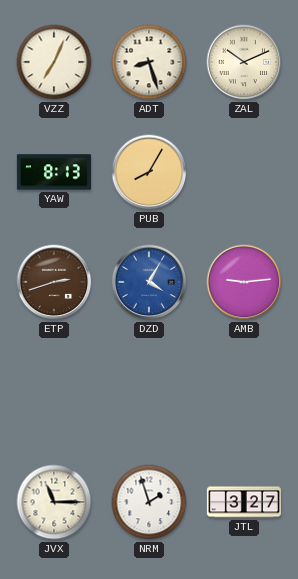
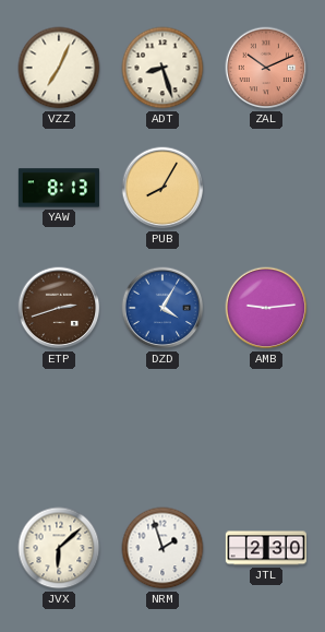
ZAL dial: cream -> salmon (266, 68)
JVX: 11:15 -> 6:08 (59, 548)
JTL: 3:27 -> 2:30 (266, 548)
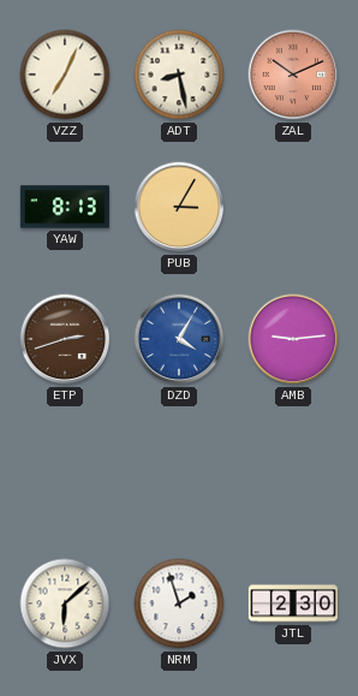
ADT: 8:27 -> 8:28 (179, 75)
PUB: 8:05 -> 3:05 (179, 207)
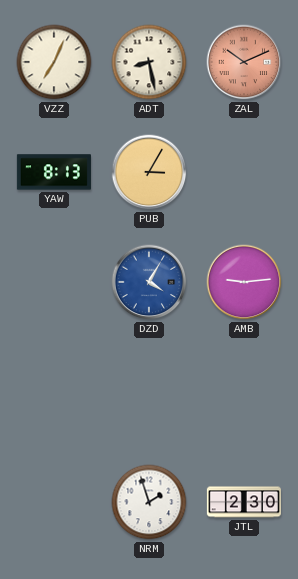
ETP: 2:42 -> none (65, 339)
JVX: 6:08 -> none (65, 603)
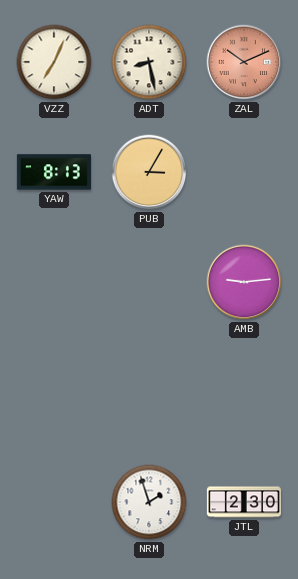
DZD: 4:05 -> none (149, 282)
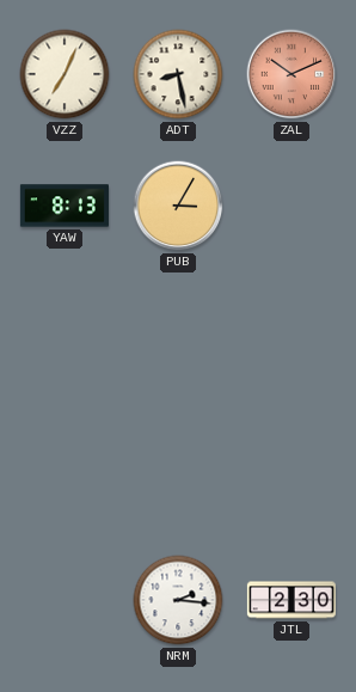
AMB: 9:14 -> none (244, 282)
NRM: 1:57 -> 2:16 (178, 600)
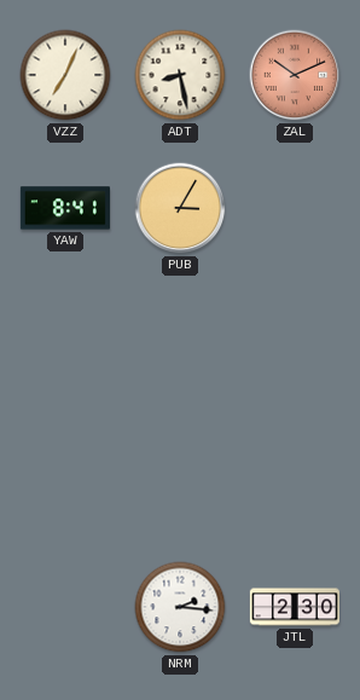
YAW: 8:13 -> 8:41 (65, 208)
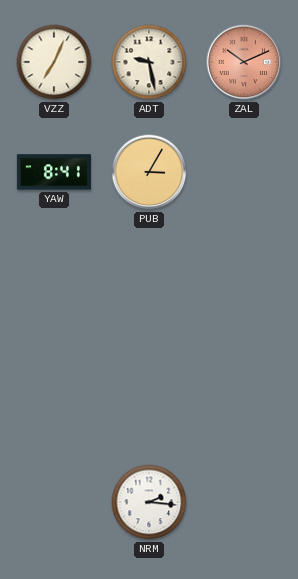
ADT: 8:28 -> 9:28 (149, 62)
JTL: 2:30 -> none (295, 607)
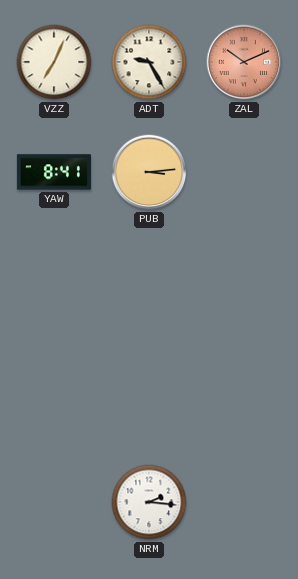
ADT: 9:28 -> 9:25 (149, 62)
PUB: 3:05 -> 3:14 (149, 172)
